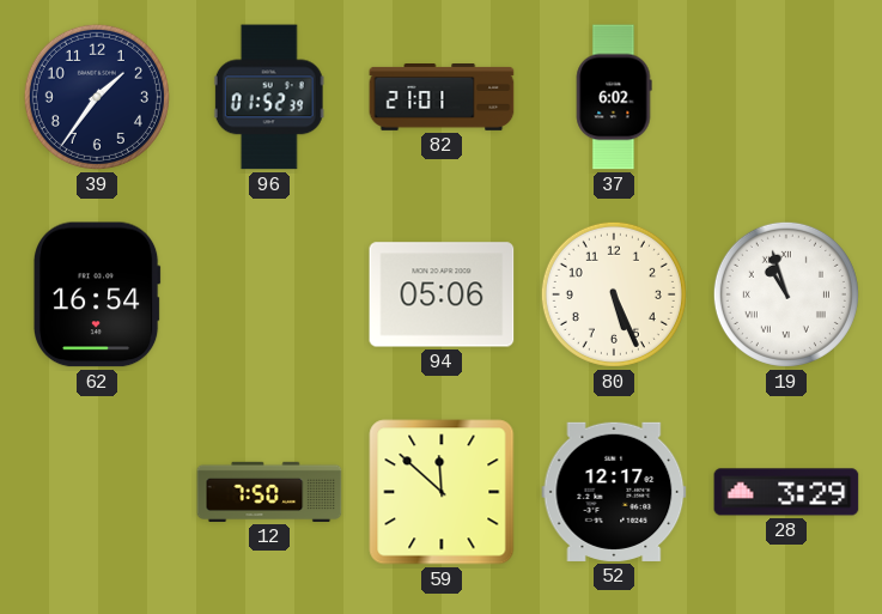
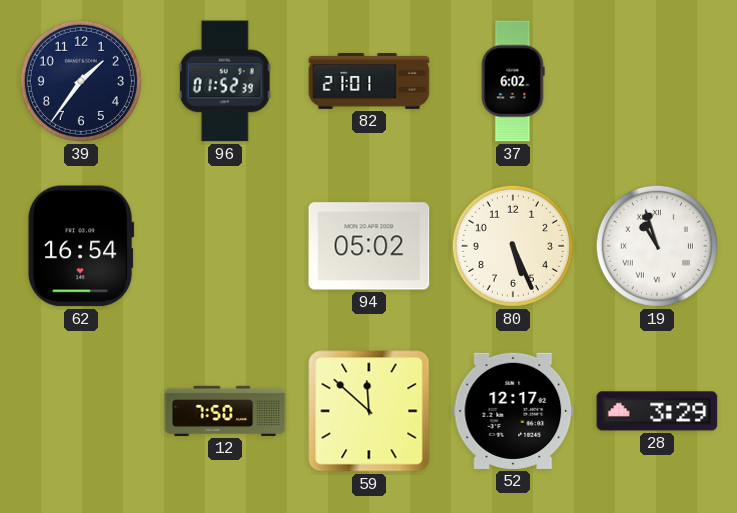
94: 05:06 -> 05:02 (369, 246)
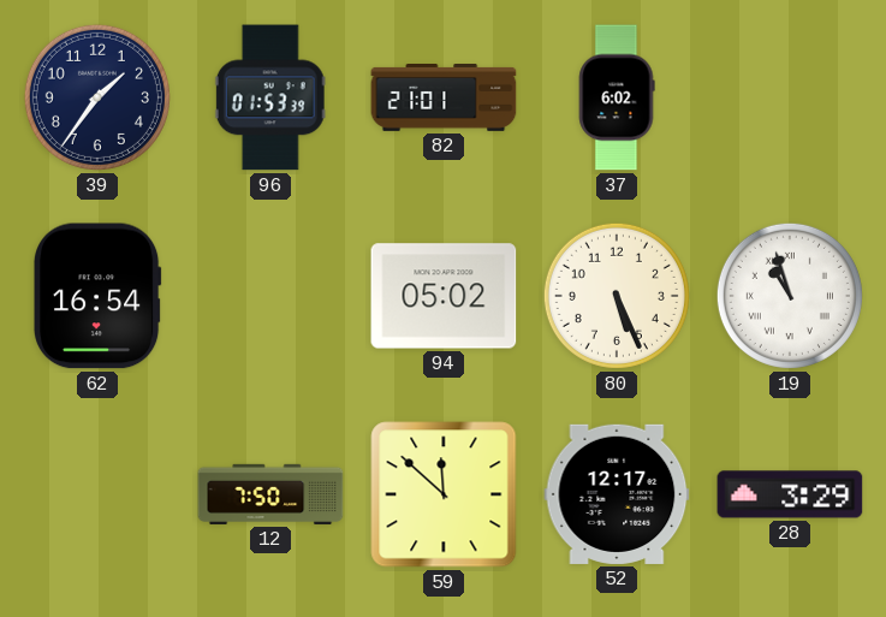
96: 01:52 -> 01:53 (270, 97)
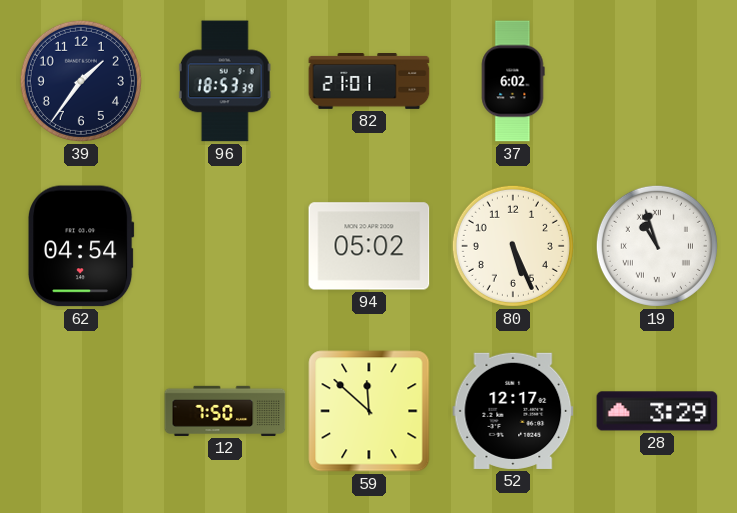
96: 01:53 -> 18:53 (225, 81)
62: 16:54 -> 04:54 (81, 246)
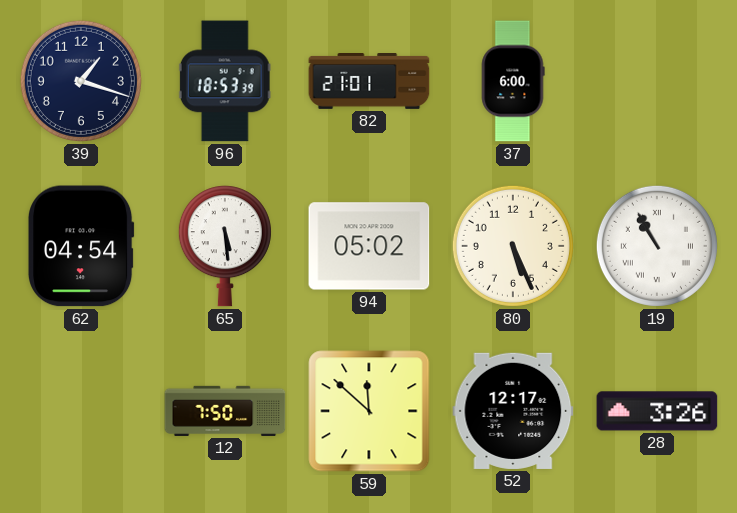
39: 1:36 -> 1:18 (81, 81)
37: 6:02 -> 6:00 (513, 81)
65: none -> 5:29 (225, 246)
19: 10:57 -> 10:55 (657, 246)
28: 3:29 -> 3:26 (657, 411)
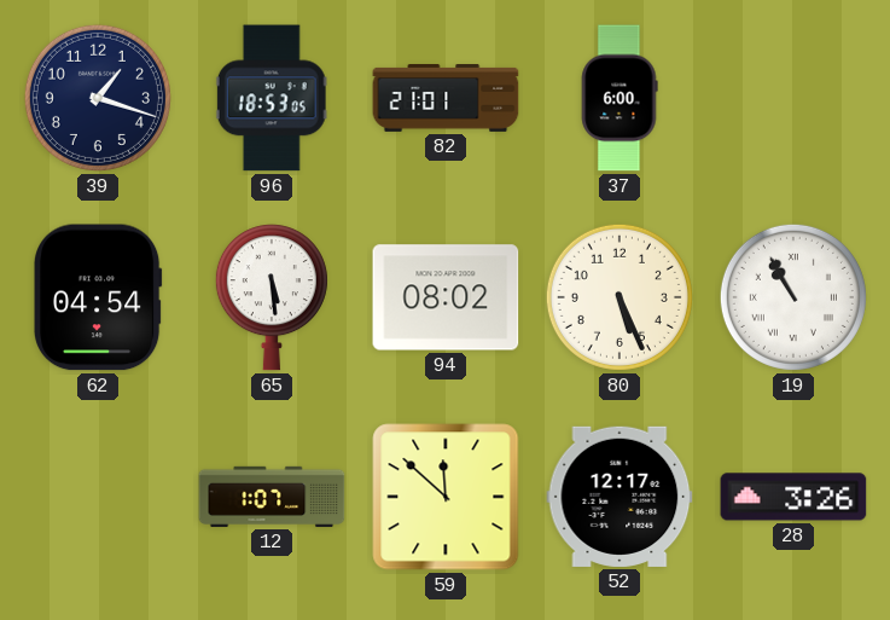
96: 18:53:39 -> 18:53:05 (272, 98)
94: 05:02 -> 08:02 (446, 297)
12: 7:50 -> 1:07 (272, 497)
